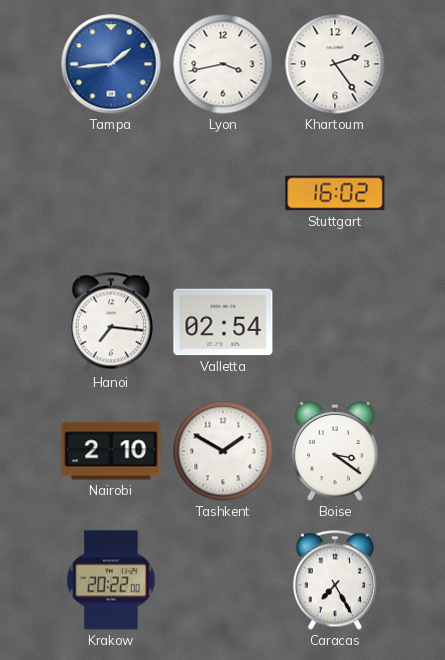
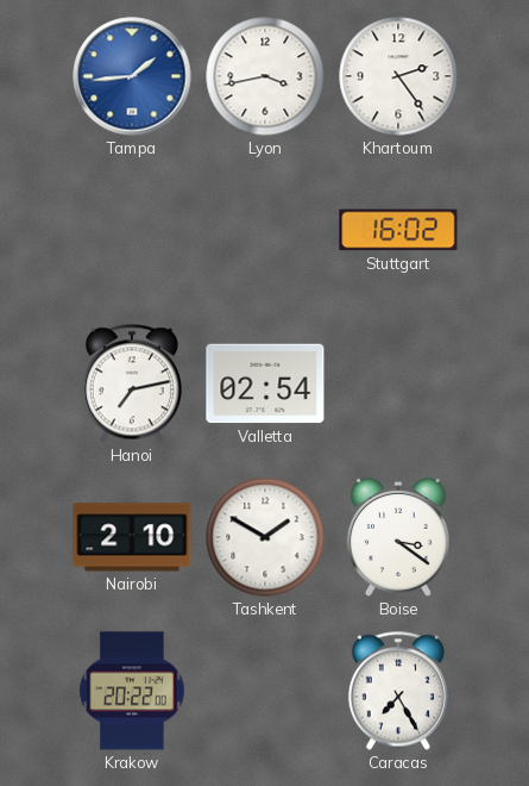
Hanoi: 7:16 -> 7:13 (132, 383)
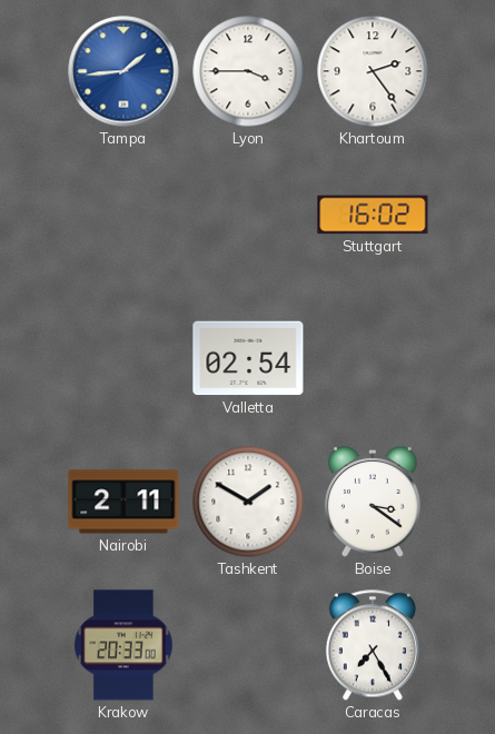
Lyon: 3:43 -> 3:45 (248, 71)
Hanoi: 7:13 -> none (132, 383)
Nairobi: 2:10 -> 2:11 (123, 502)
Krakow: 20:22 -> 20:33 (123, 645)
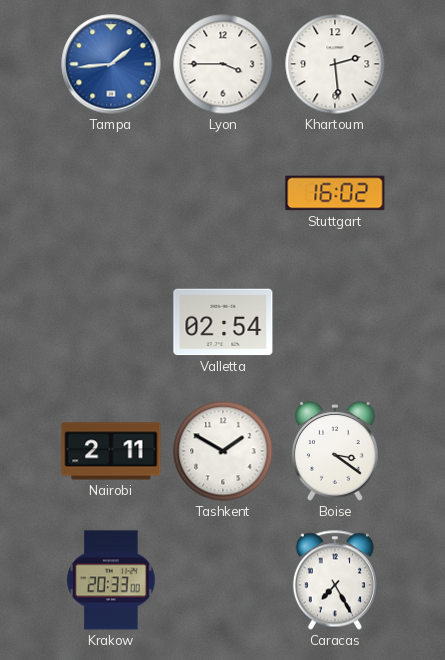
Khartoum: 2:24 -> 2:29 (335, 64)
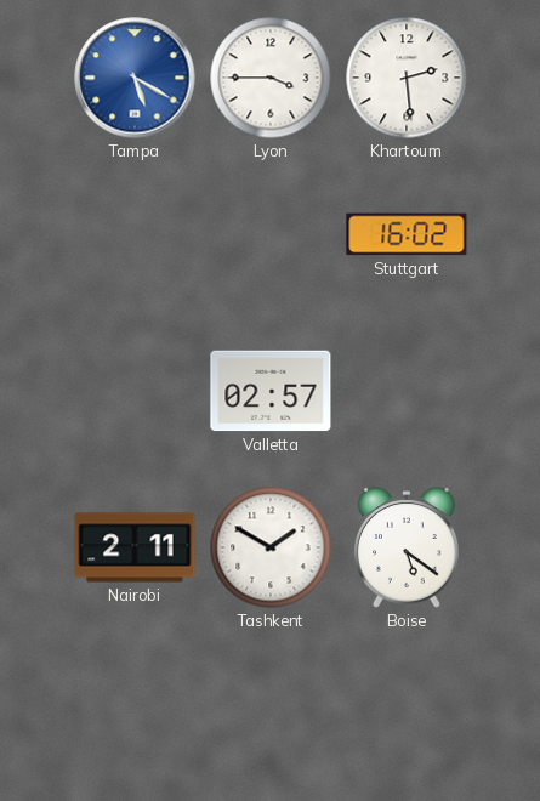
Tampa: 1:44 -> 5:20 (135, 78)
Valletta: 02:54 -> 02:57 (271, 391)
Boise: 3:21 -> 5:21 (407, 547)
Krakow: 20:33 -> none (111, 580)
Caracas: 7:25 -> none (335, 580)
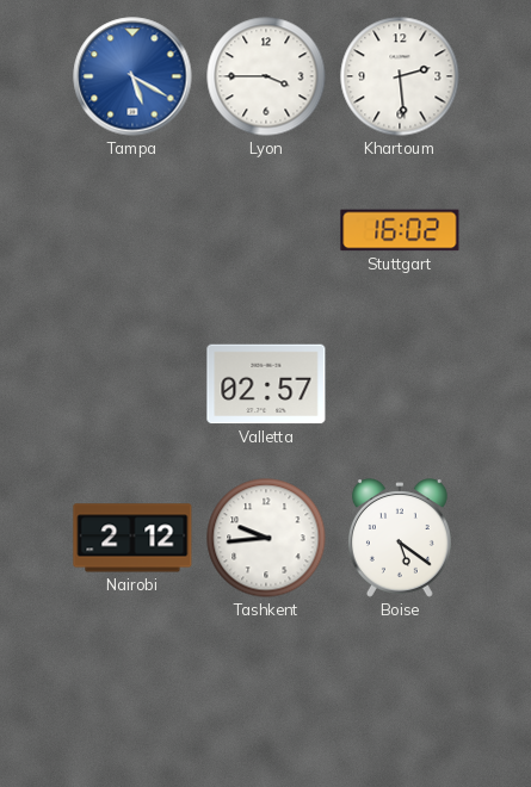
Nairobi: 2:11 -> 2:12 (132, 538)
Tashkent: 1:50 -> 9:44 (266, 538)
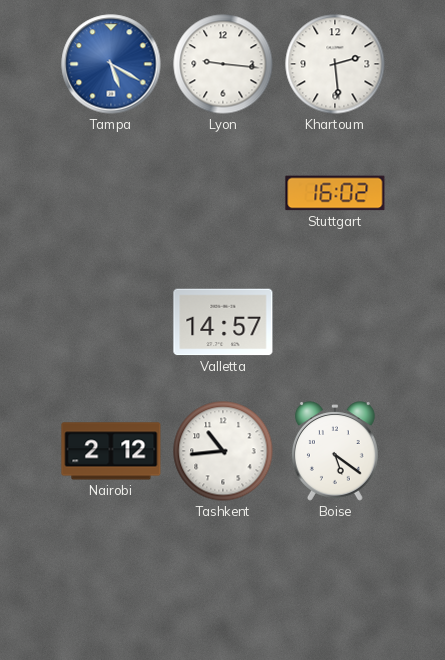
Lyon: 3:45 -> 9:16 (223, 64)
Valletta: 02:57 -> 14:57 (223, 322)
Tashkent: 9:44 -> 10:44 (223, 451)
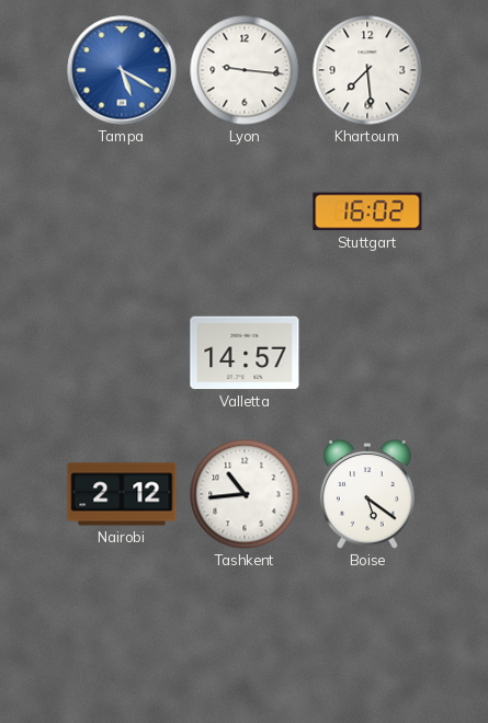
Khartoum: 2:29 -> 7:29 (367, 70)
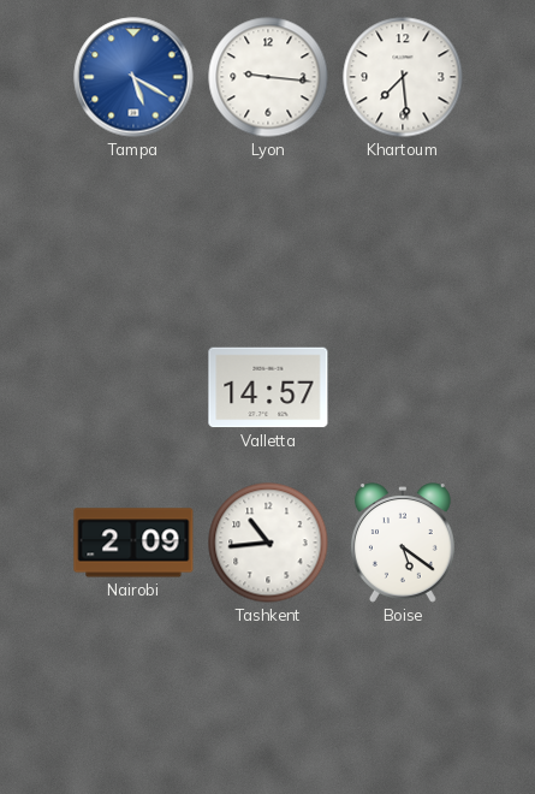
Stuttgart: 16:02 -> none (367, 211)
Nairobi: 2:12 -> 2:09 (133, 543)
